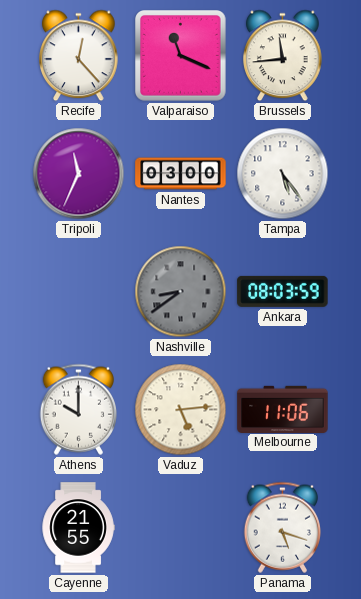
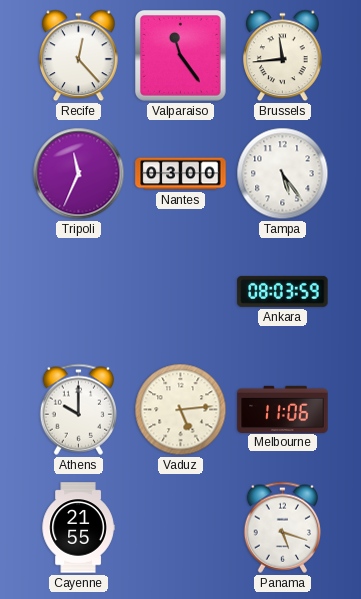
Valparaiso: 11:19 -> 11:24 (181, 56)
Nashville: 8:39 -> none (181, 292)
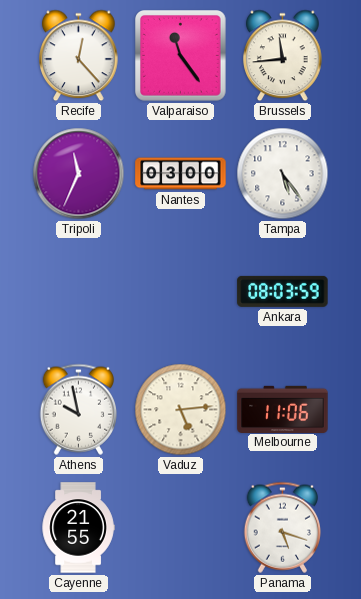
Athens: 10:00 -> 9:58 (78, 409)
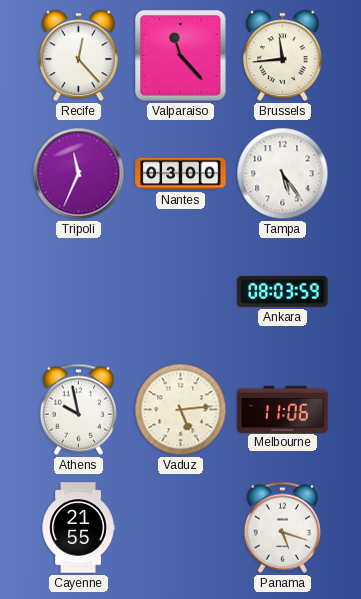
Valparaiso: 11:24 -> 11:23 (181, 56)
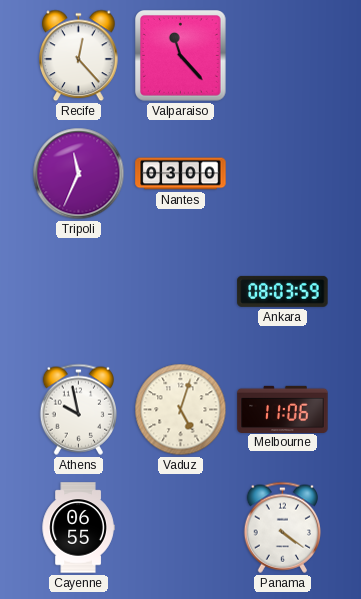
Brussels: 11:44 -> none (283, 56)
Tampa: 5:24 -> none (283, 174)
Vaduz: 5:14 -> 5:03 (181, 410)
Cayenne: 21:55 -> 06:55 (78, 528)
Panama: 5:18 -> 4:21 (282, 527)
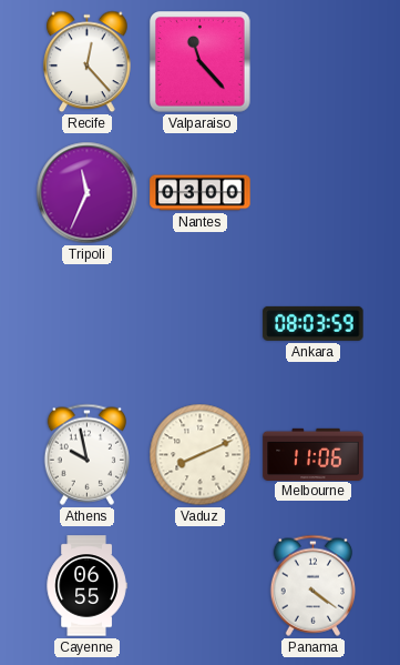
Vaduz: 5:03 -> 8:11 (201, 455)
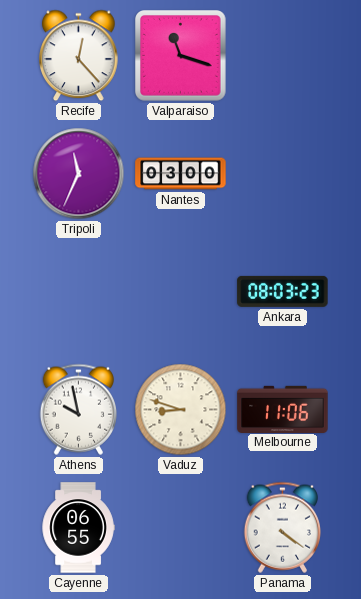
Valparaiso: 11:23 -> 11:18 (181, 56)
Ankara: 08:03:59 -> 08:03:23 (283, 291)
Vaduz: 8:11 -> 8:48 (181, 410)
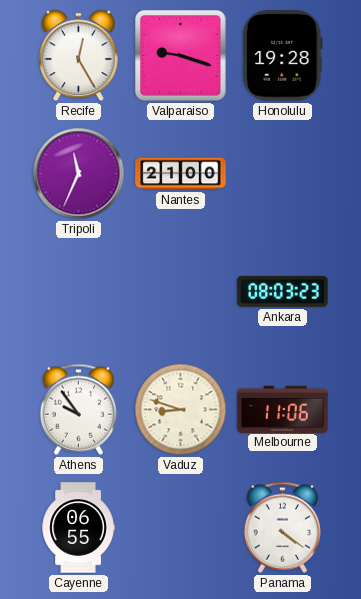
Recife: 12:23 -> 12:25 (79, 56)
Valparaiso: 11:18 -> 9:18 (181, 56)
Honolulu: none -> 19:28 (283, 56)
Nantes: 03:00 -> 21:00 (181, 174)
Athens: 9:58 -> 9:54 (78, 409)
